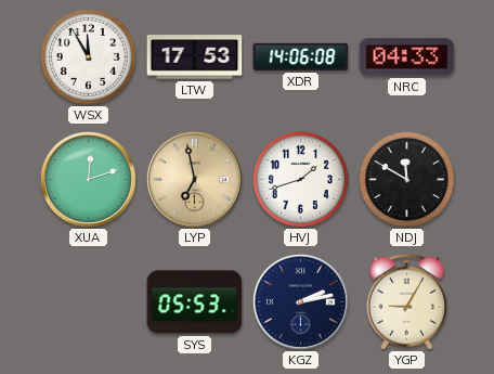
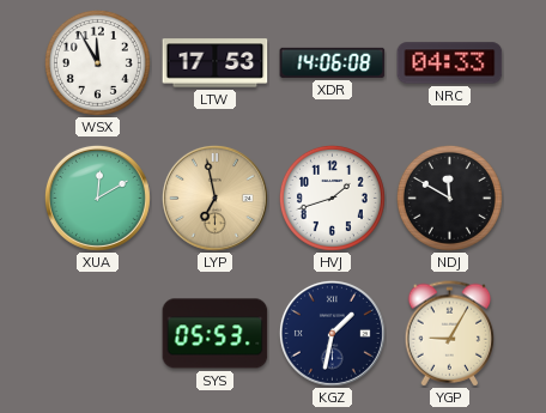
XUA: 12:12 -> 12:10 (97, 198)
KGZ: 2:13 -> 1:32 (332, 333)
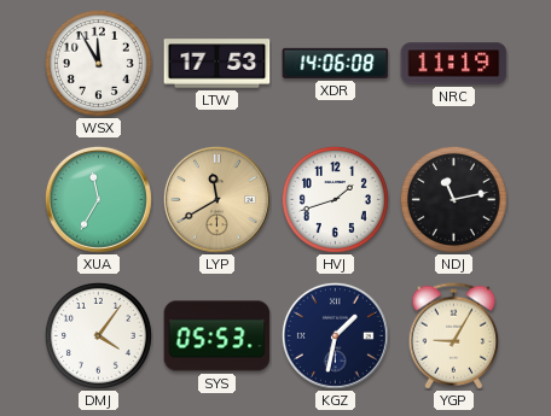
NRC: 04:33 -> 11:19 (454, 64)
XUA: 12:10 -> 11:35 (98, 199)
LYP: 6:58 -> 11:40 (216, 199)
NDJ: 11:50 -> 11:13 (453, 199)
DMJ: none -> 4:06 (98, 335)
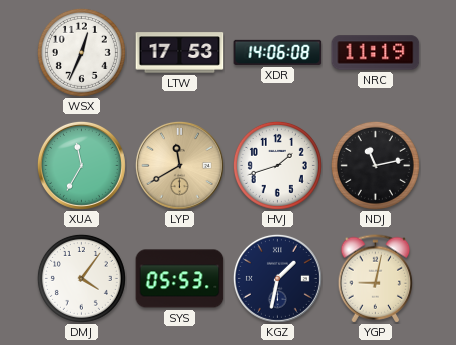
WSX: 11:55 -> 12:34 (81, 52)
YGP: 9:05 -> 9:02 (376, 279)
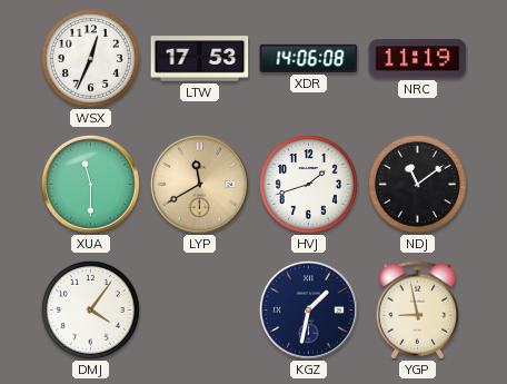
XUA: 11:35 -> 11:30 (90, 184)
NDJ: 11:13 -> 11:09 (417, 184)
SYS: 05:53 -> none (180, 279)
YGP: 9:02 -> 8:58 (418, 311)
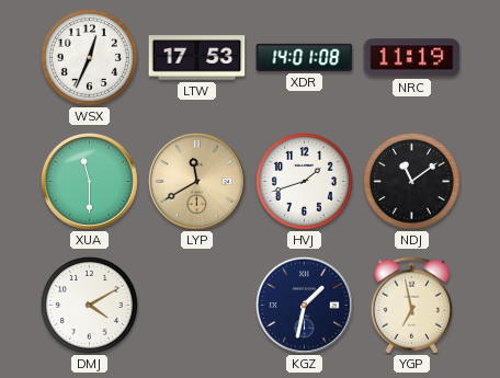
XDR: 14:06 -> 14:01 (305, 57)
DMJ: 4:06 -> 4:10 (89, 305)
YGP: 8:58 -> 6:58 (412, 306)
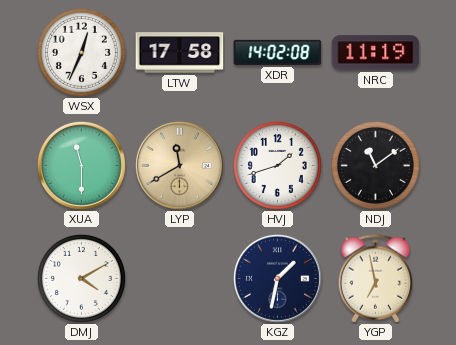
LTW: 17:53 -> 17:58 (180, 53)
XDR: 14:01 -> 14:02 (278, 52)
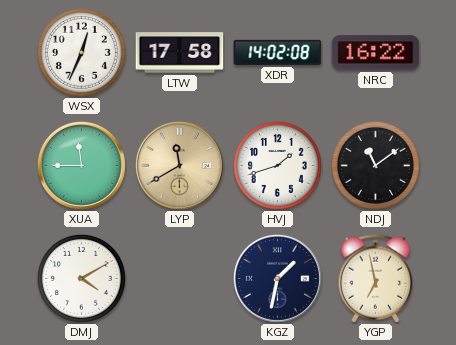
NRC: 11:19 -> 16:22 (376, 53)
XUA: 11:30 -> 11:45 (81, 165)
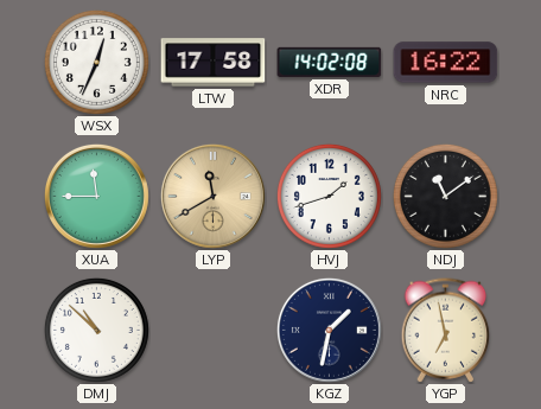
DMJ: 4:10 -> 10:52 (96, 330)
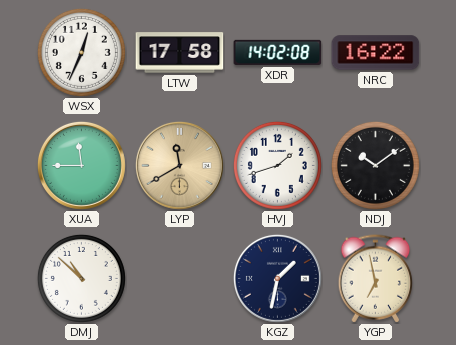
NDJ: 11:09 -> 10:09 (375, 165)
